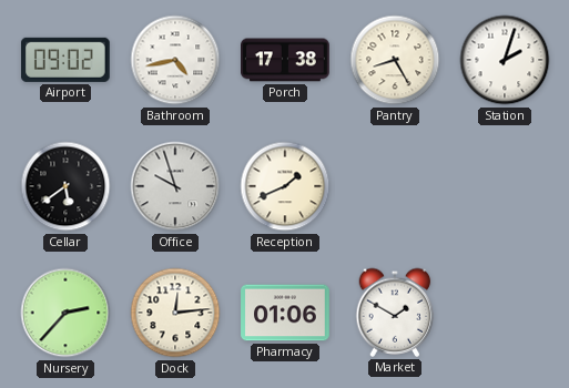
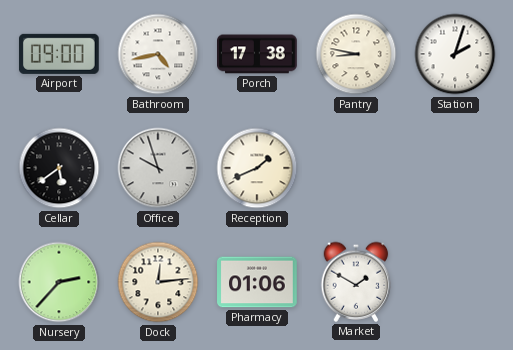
Airport: 09:02 -> 09:00 (59, 54)
Pantry: 8:25 -> 8:47 (356, 54)
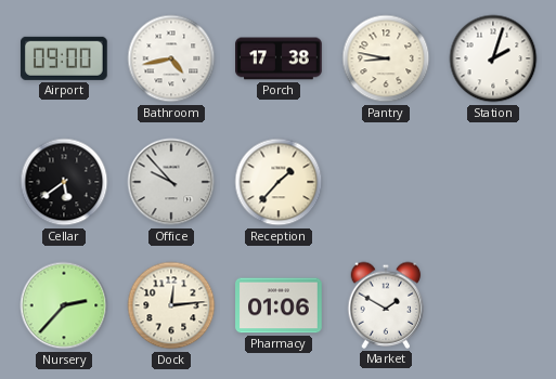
Office: 9:57 -> 9:53 (171, 182)
Reception: 1:41 -> 1:37 (279, 182)
